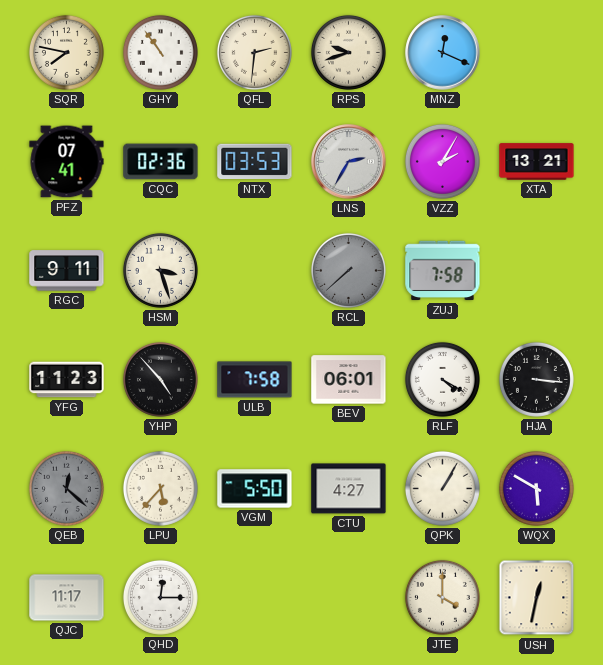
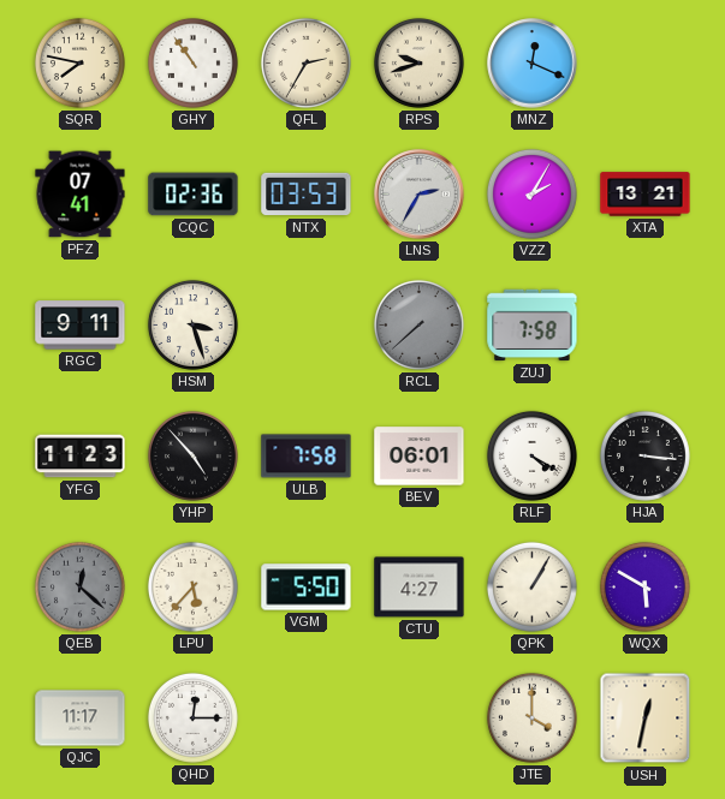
QFL: 2:31 -> 2:35 (305, 62)
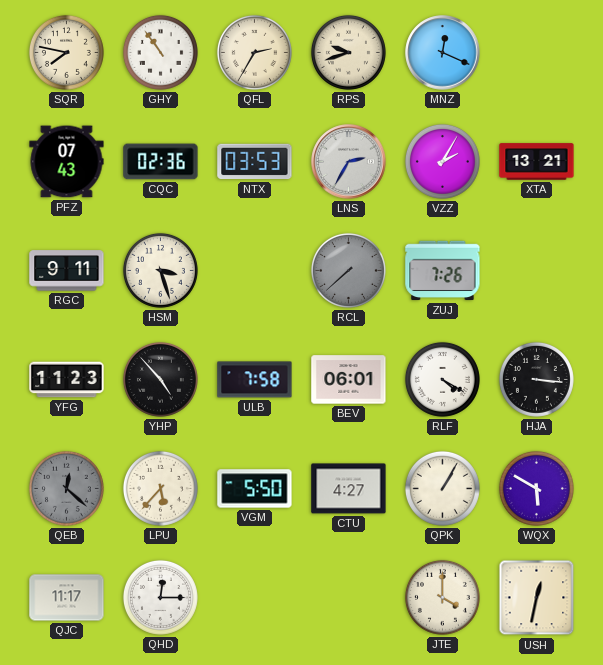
PFZ: 07:41 -> 07:43 (67, 162)
ZUJ: 7:58 -> 7:26 (443, 271)
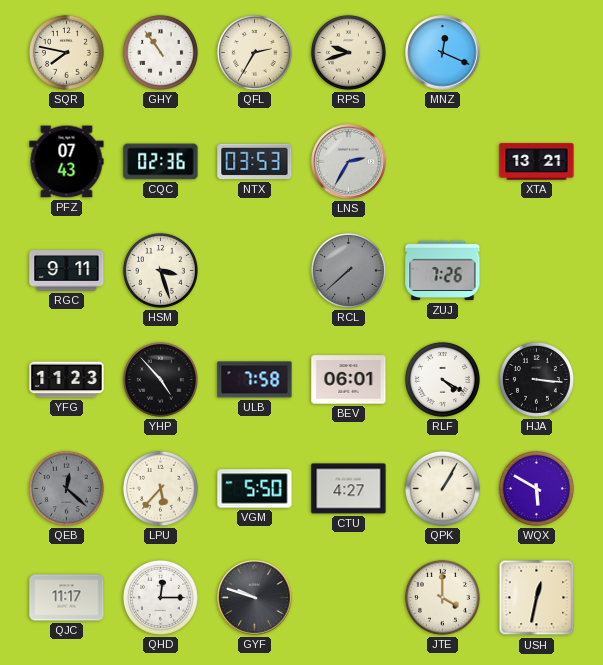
VZZ: 2:05 -> none (442, 161)
GYF: none -> 9:48 (255, 598)
